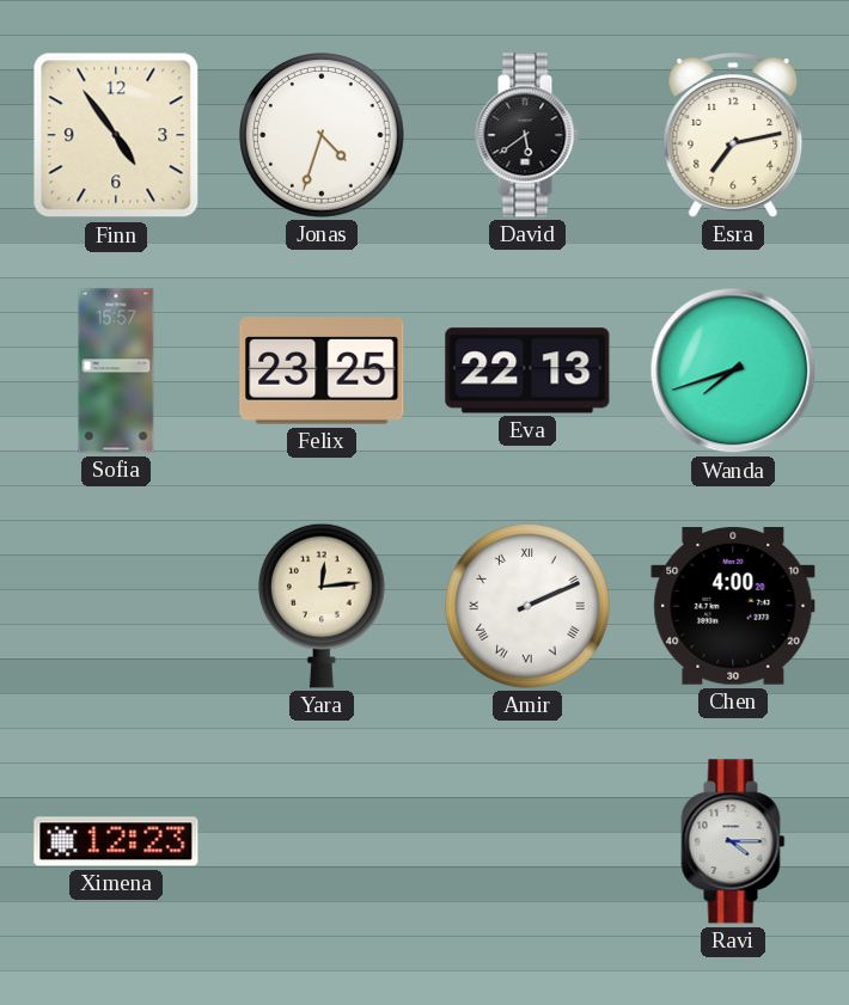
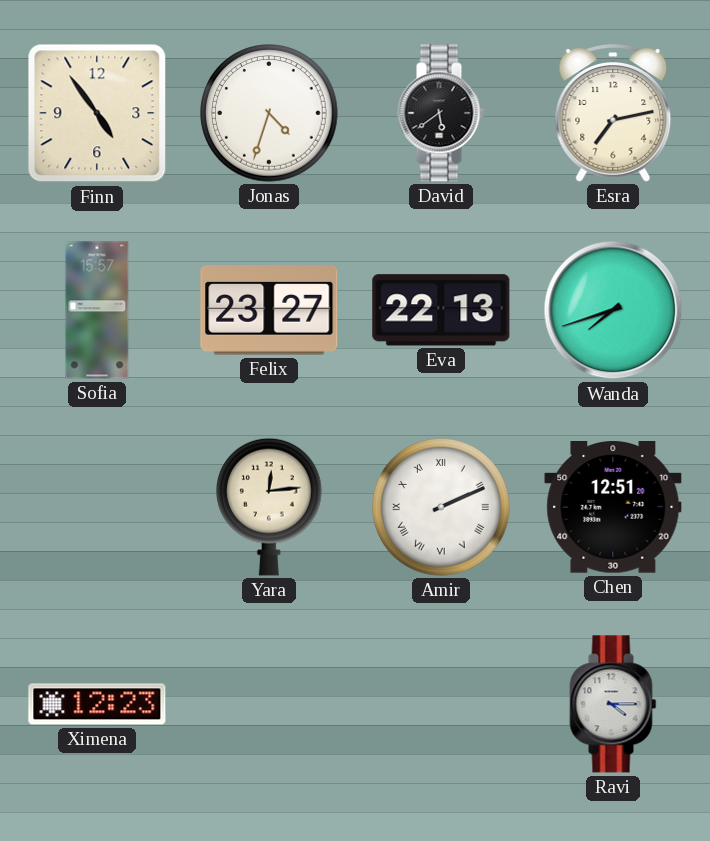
Felix: 23:25 -> 23:27 (269, 310)
Chen: 4:00 -> 12:51 (613, 508)
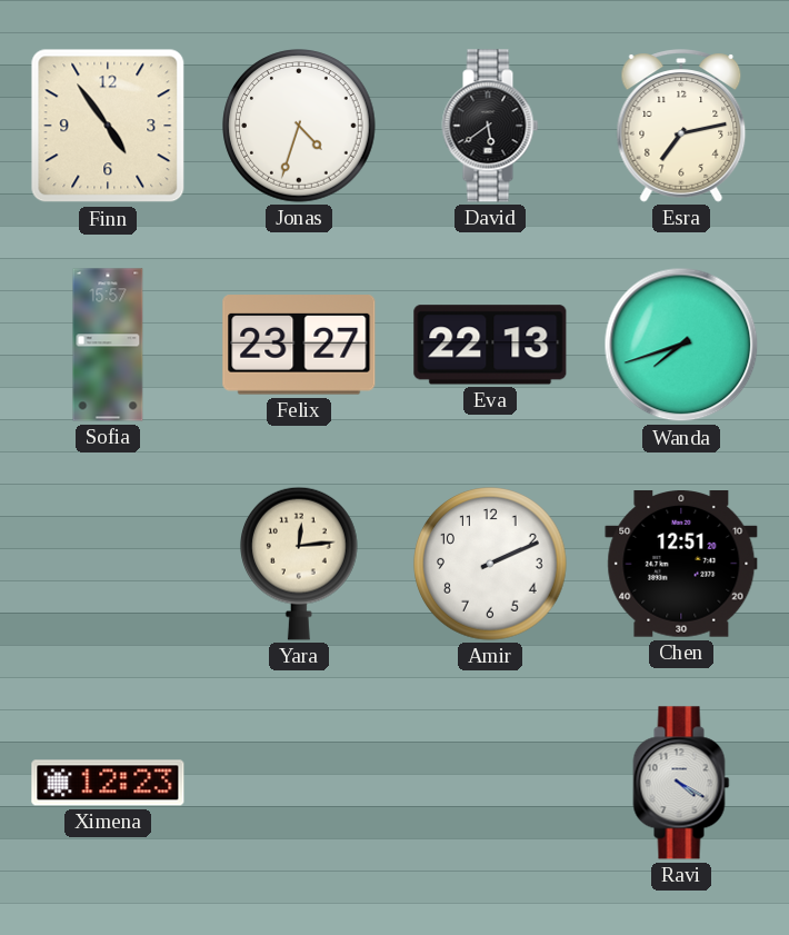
Amir numerals: Roman -> Arabic (490, 564)
Ravi: 4:15 -> 4:20 (681, 783)
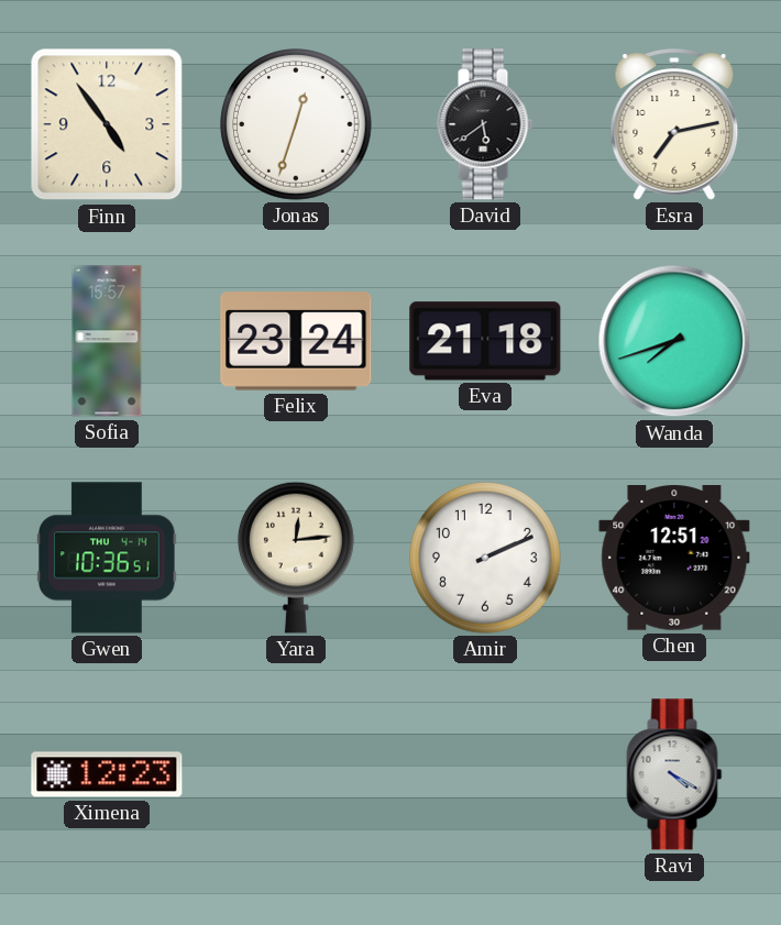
Jonas: 4:33 -> 12:33 (296, 124)
Felix: 23:27 -> 23:24 (296, 341)
Eva: 22:13 -> 21:18 (485, 341)
Gwen: none -> 10:36 (107, 558)
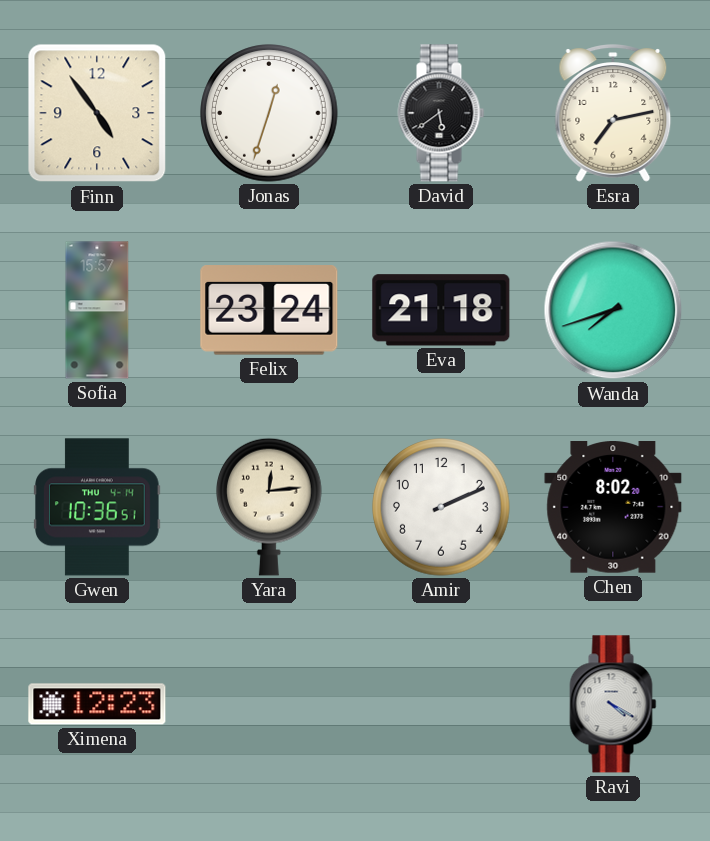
Chen: 12:51 -> 8:02 (613, 508)
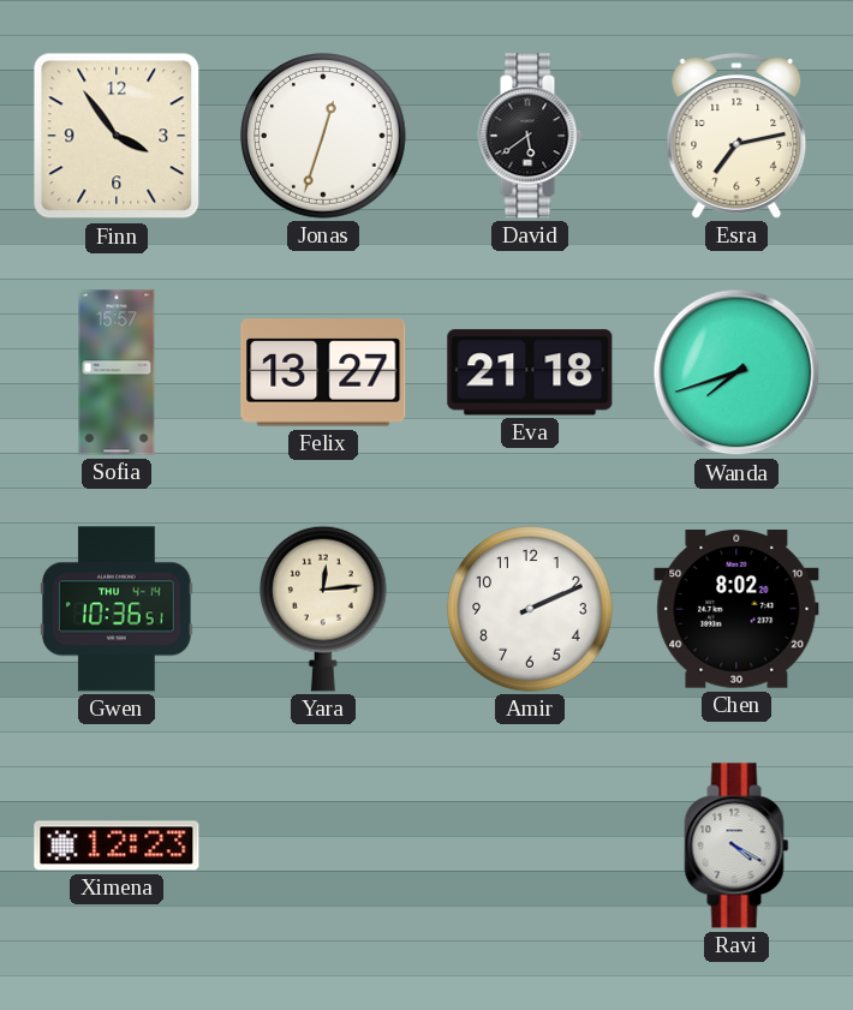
Finn: 4:54 -> 3:54 (117, 136)
Felix: 23:24 -> 13:27 (323, 372)
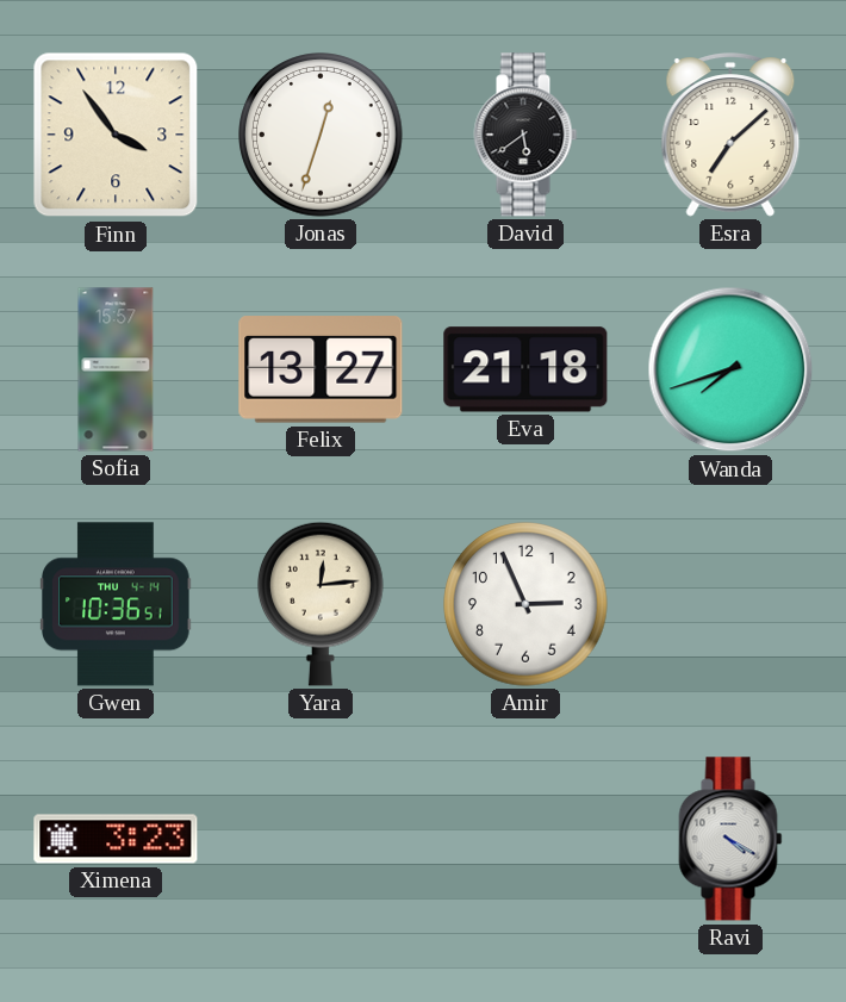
Esra: 7:13 -> 7:08 (730, 135)
Amir: 2:11 -> 2:56 (525, 604)
Chen: 8:02 -> none (736, 610)
Ximena: 12:23 -> 3:23 (116, 839)
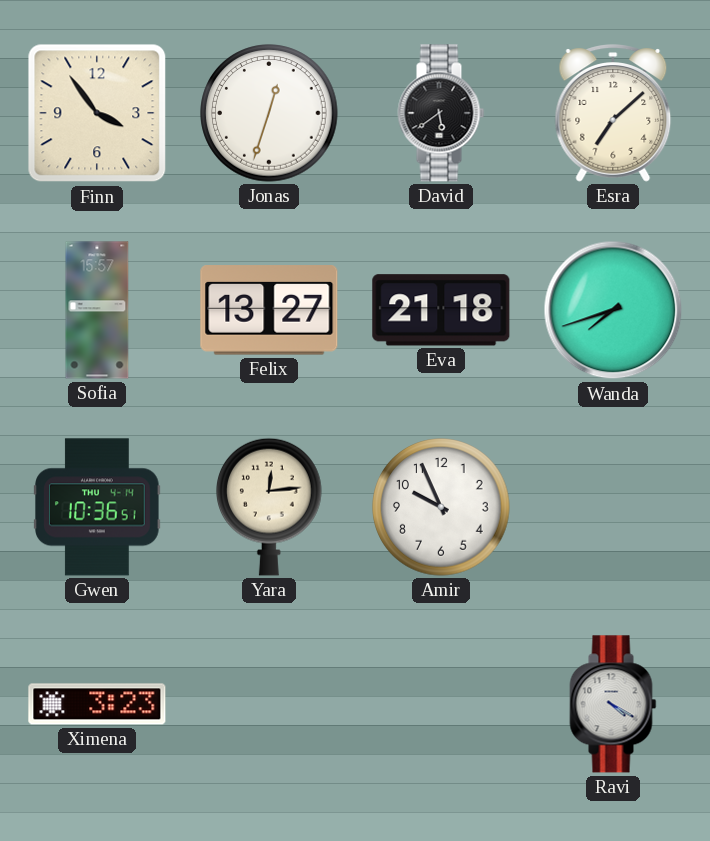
Amir: 2:56 -> 9:56 (441, 507)
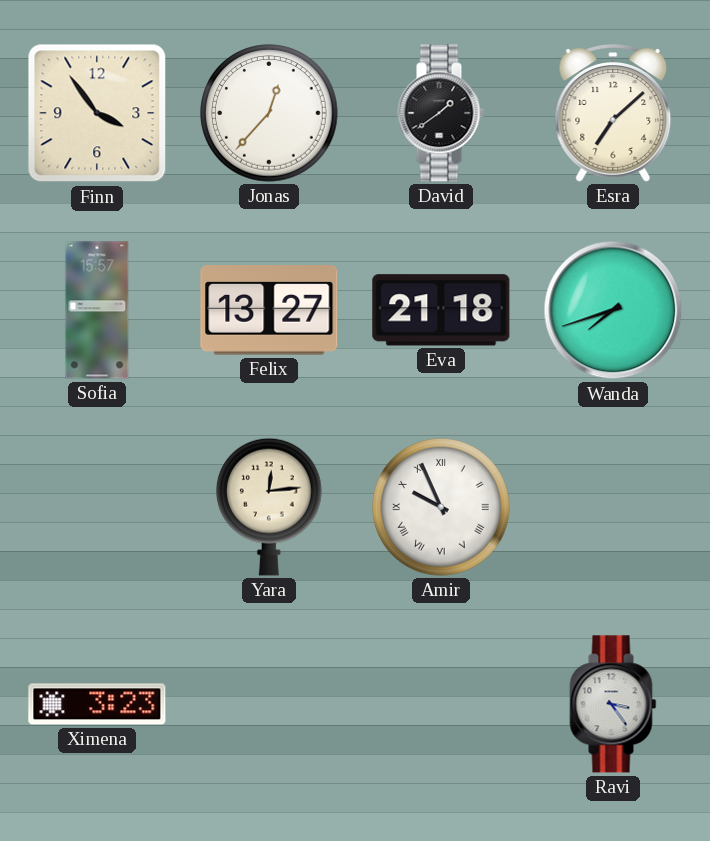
Jonas: 12:33 -> 12:37 (269, 113)
David: 5:39 -> 1:39 (441, 113)
Gwen: 10:36 -> none (97, 507)
Amir numerals: Arabic -> Roman (441, 507)
Ravi: 4:20 -> 3:24 (613, 704)
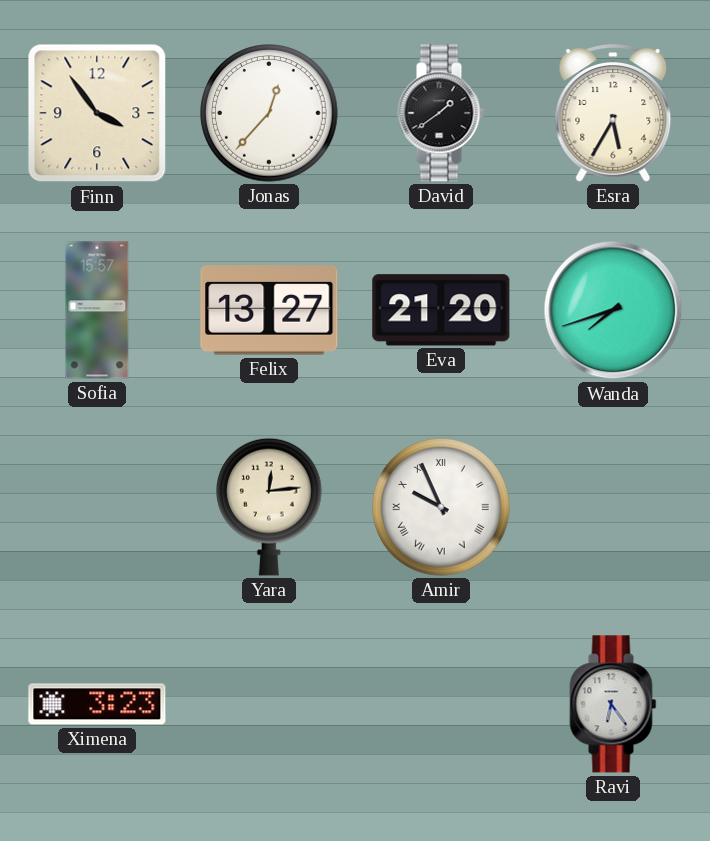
Esra: 7:08 -> 5:35 (613, 113)
Eva: 21:18 -> 21:20 (441, 310)
Ravi: 3:24 -> 6:24 (613, 704)
